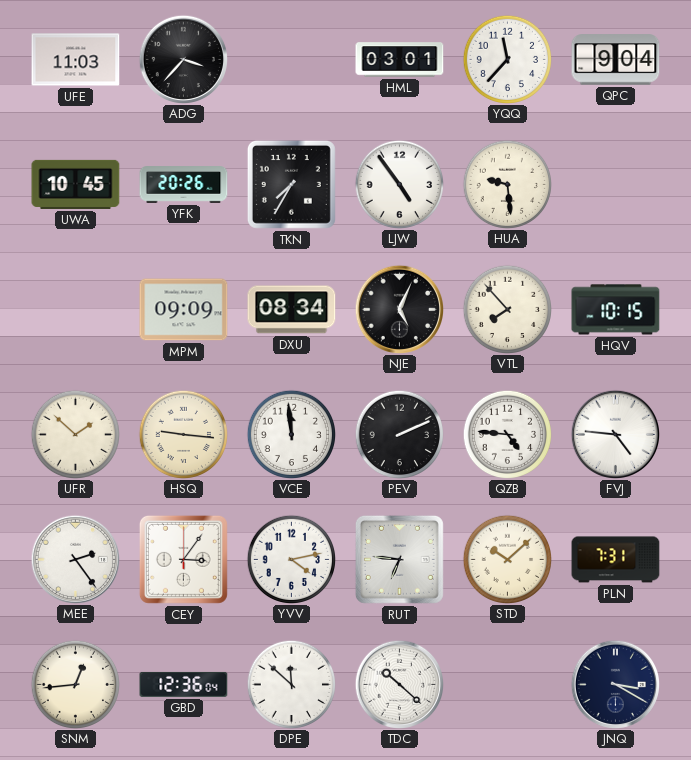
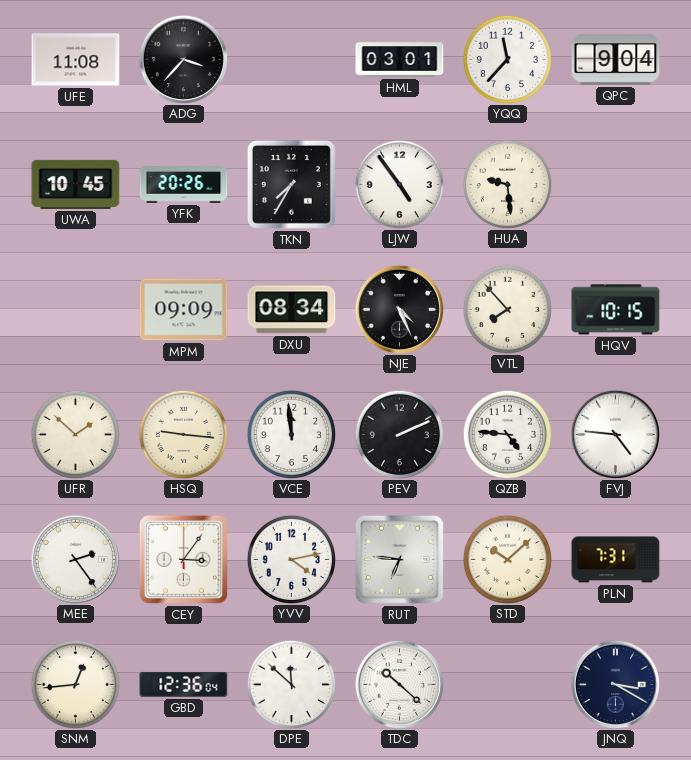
UFE: 11:03 -> 11:08 (76, 60)
NJE: 5:04 -> 4:26 (399, 309)
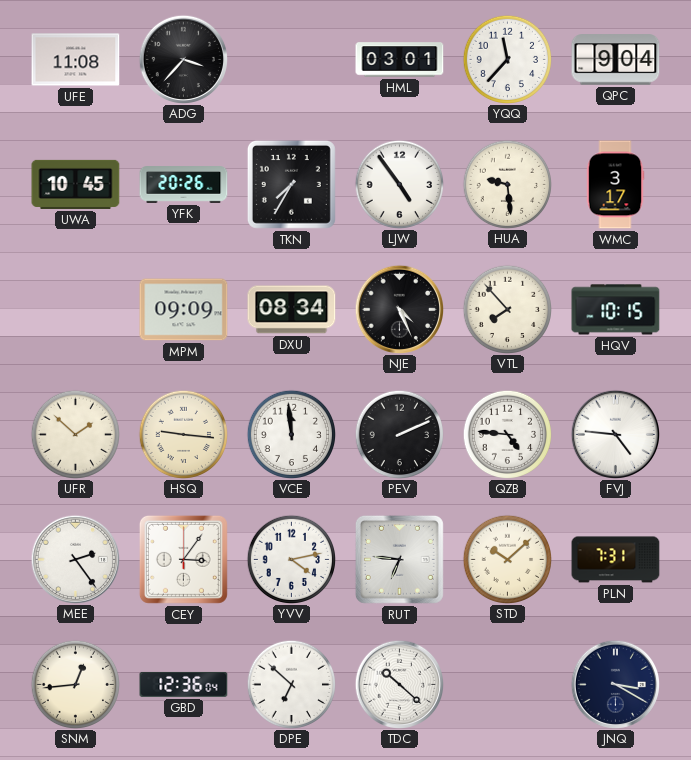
WMC: none -> 3:17 (615, 185)
DPE: 11:52 -> 6:52 (291, 684)
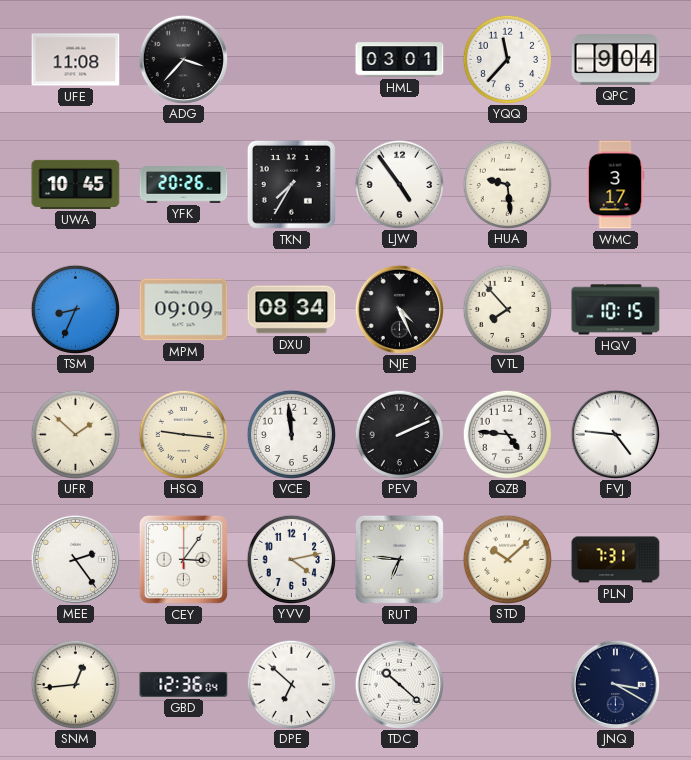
TSM: none -> 8:34 (75, 309)
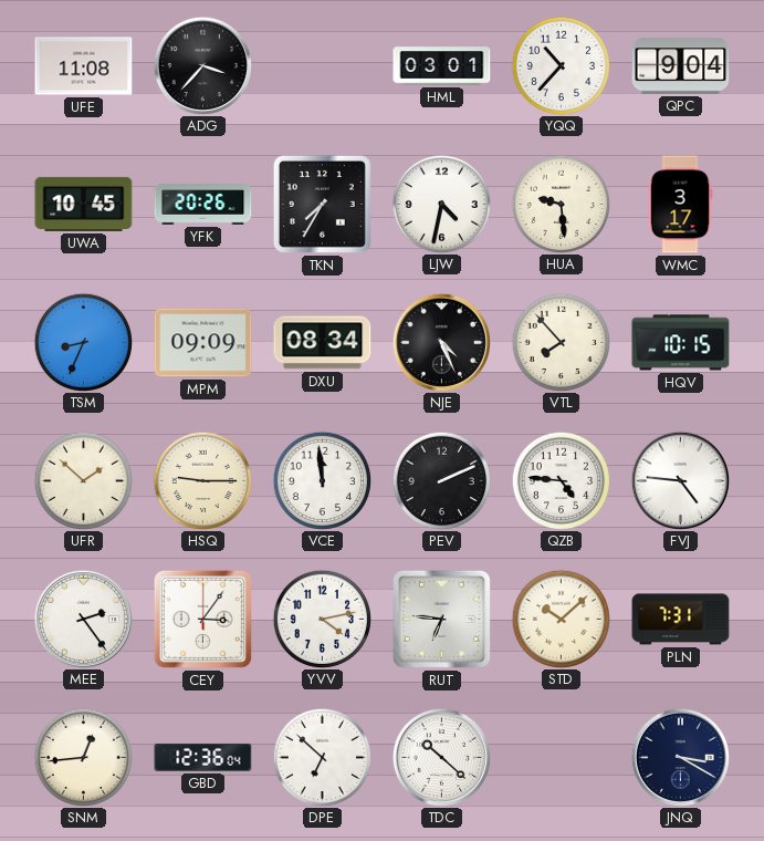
YQQ: 11:37 -> 10:37 (561, 65)
LJW: 4:54 -> 4:32 (441, 204)
HSQ: 9:16 -> 9:15 (202, 480)
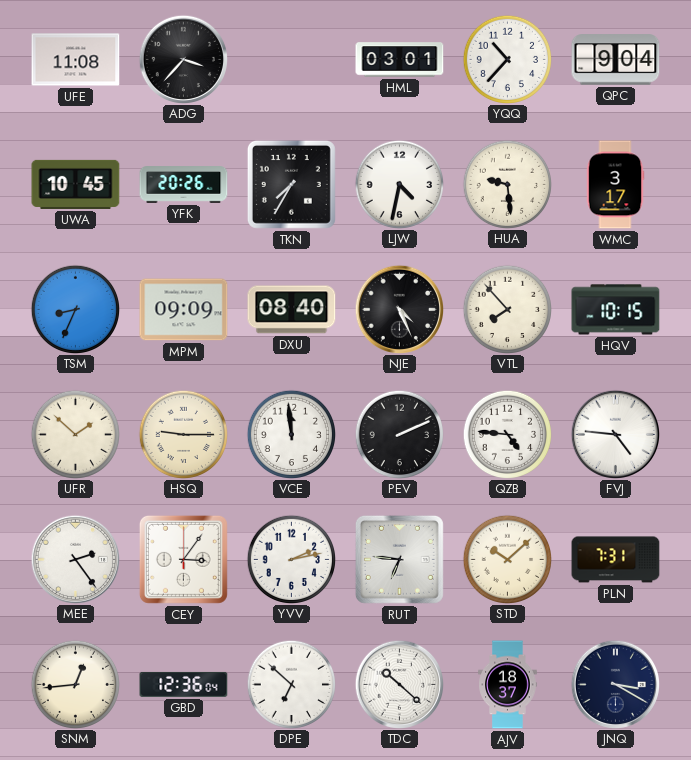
DXU: 08:34 -> 08:40 (292, 310)
YVV: 4:13 -> 2:13 (291, 559)
AJV: none -> 18:37 (508, 685)
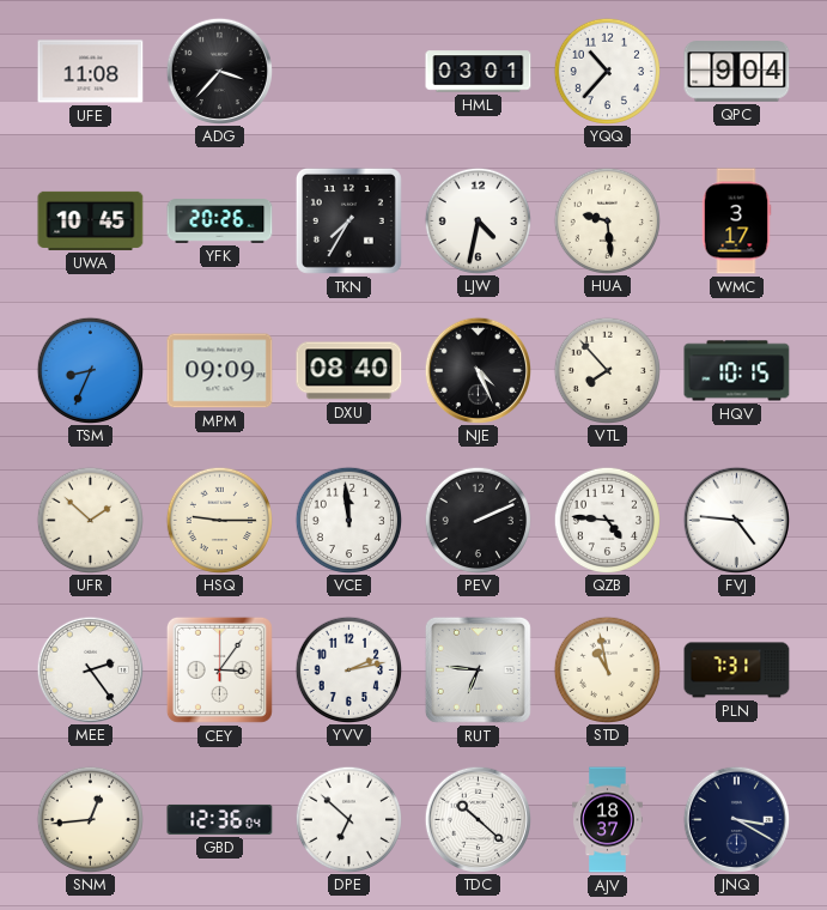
STD: 10:08 -> 10:58 (607, 669)
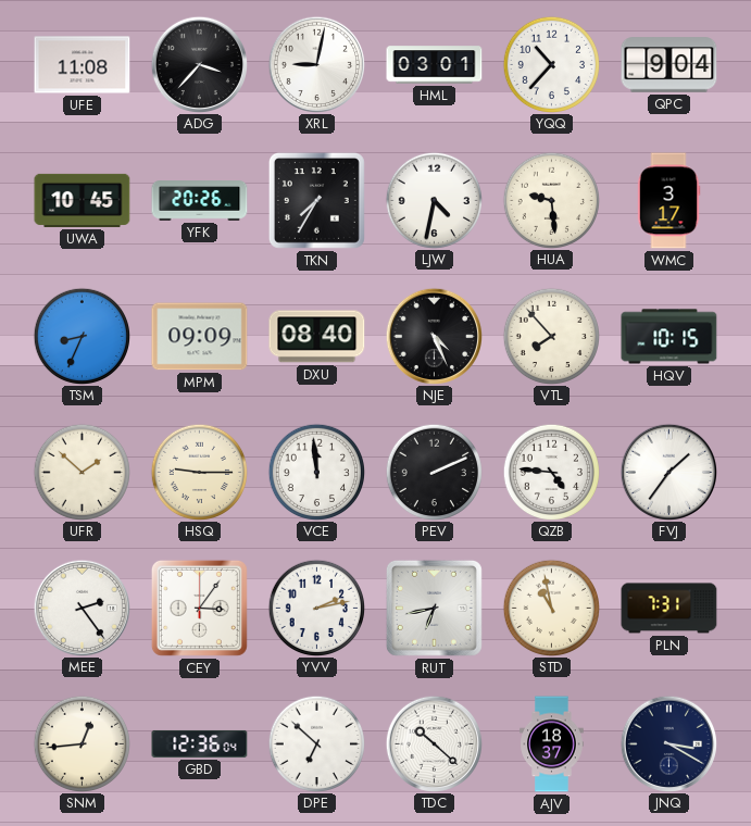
XRL: none -> 9:02 (316, 64)
FVJ: 4:46 -> 1:36 (668, 472)
RUT: 6:46 -> 6:43 (434, 608)
